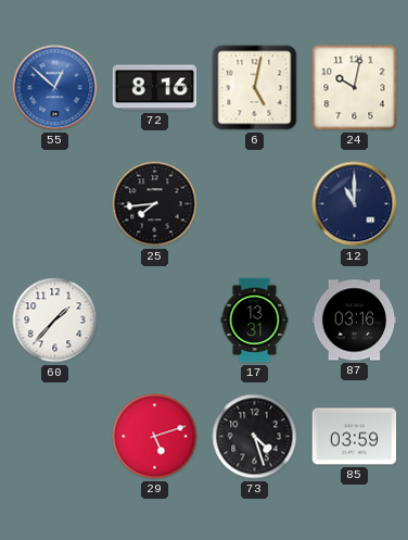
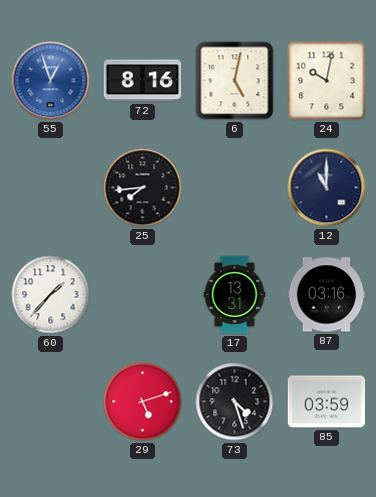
55: 12:52 -> 12:57 (51, 81)
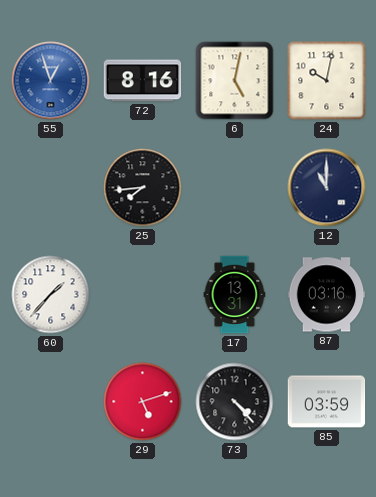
73: 4:27 -> 4:23 (235, 402)
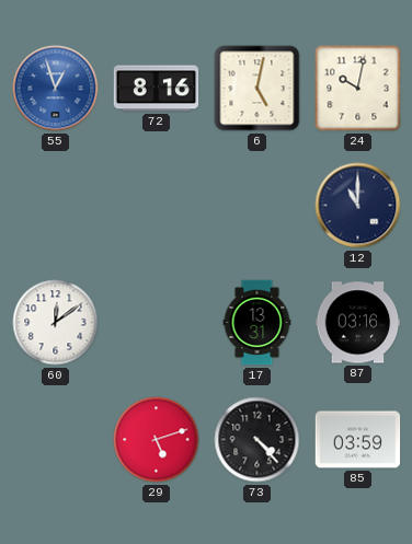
25: 7:44 -> none (143, 188)
60: 1:37 -> 12:09 (56, 323)
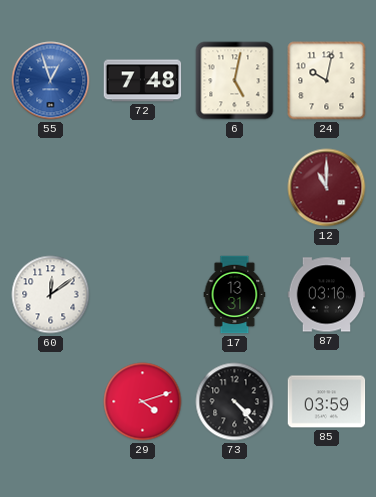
72: 8:16 -> 7:48 (143, 81)
12 dial: navy -> burgundy (327, 188)
29: 5:12 -> 4:12 (143, 402)
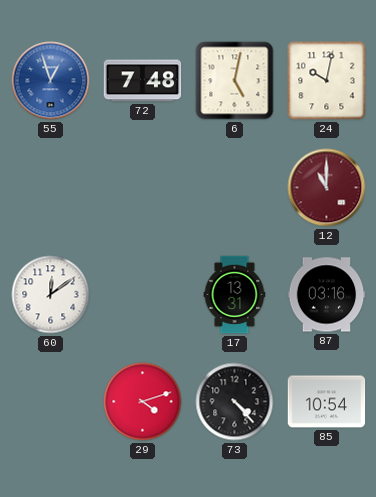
85: 03:59 -> 10:54 (327, 402)
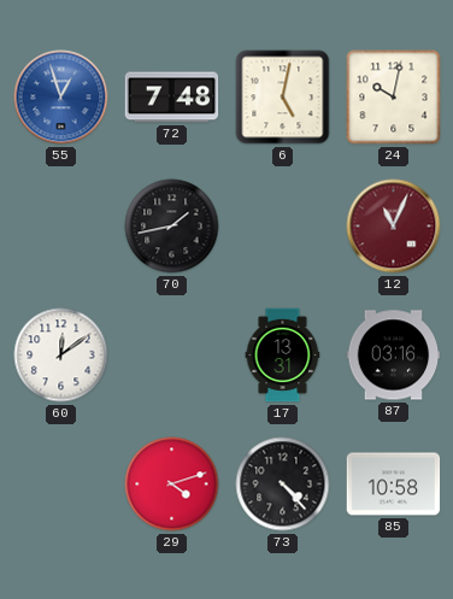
70: none -> 1:43 (172, 227)
12: 11:00 -> 11:04 (394, 227)
85: 10:54 -> 10:58 (394, 485)
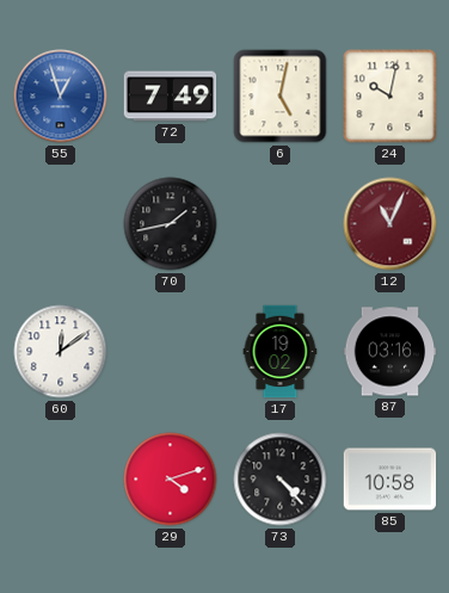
72: 7:48 -> 7:49 (171, 97)
17: 13:31 -> 19:02 (281, 352)
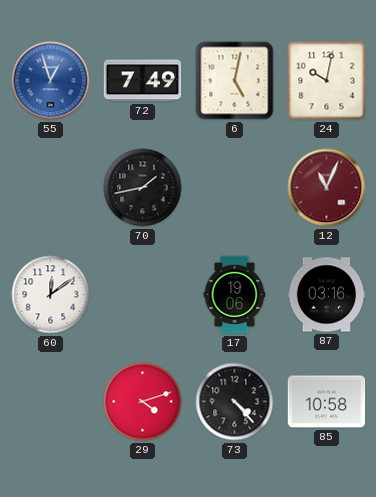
17: 19:02 -> 19:06 (235, 295)
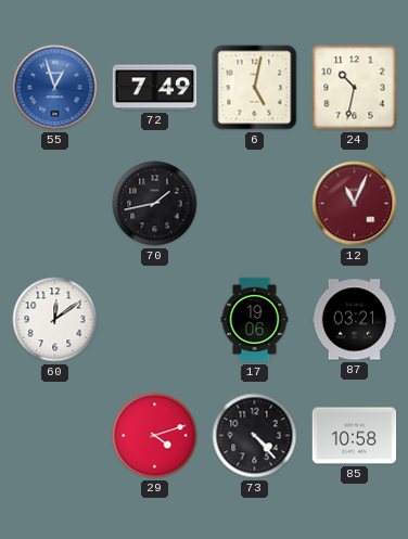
24: 10:02 -> 10:32 (355, 88)
87: 03:16 -> 03:21 (355, 320)
